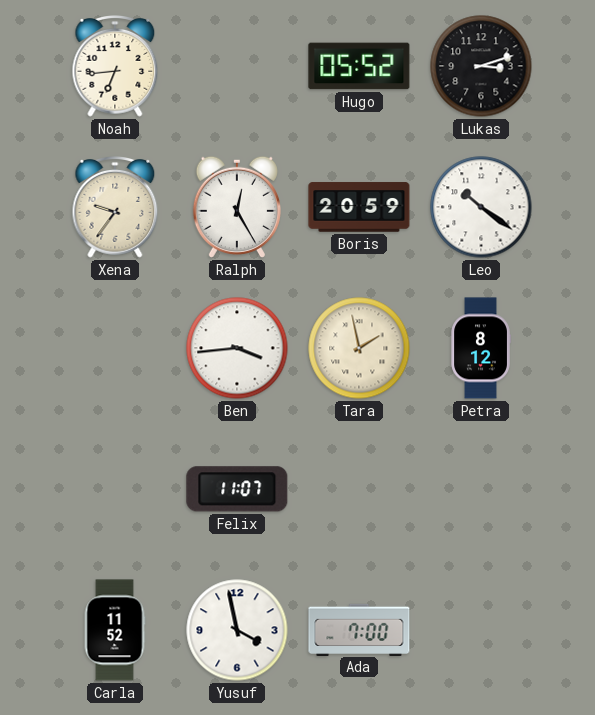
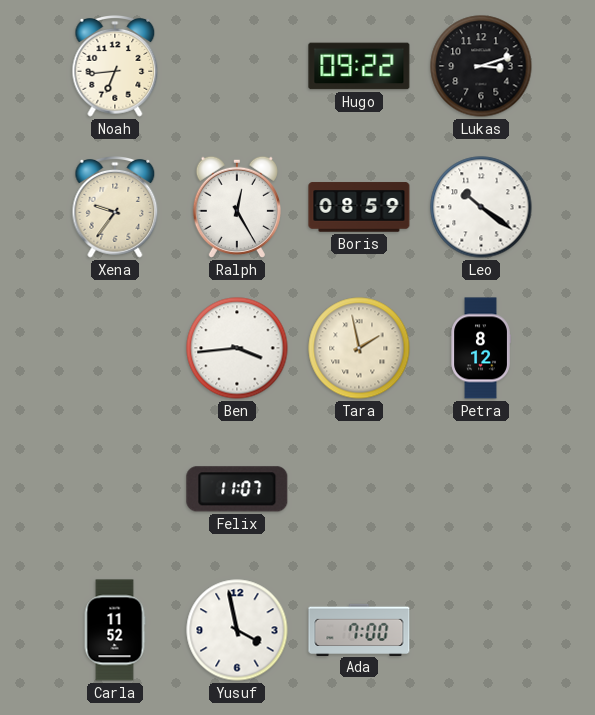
Hugo: 05:52 -> 09:22 (359, 66)
Boris: 20:59 -> 08:59 (359, 207)
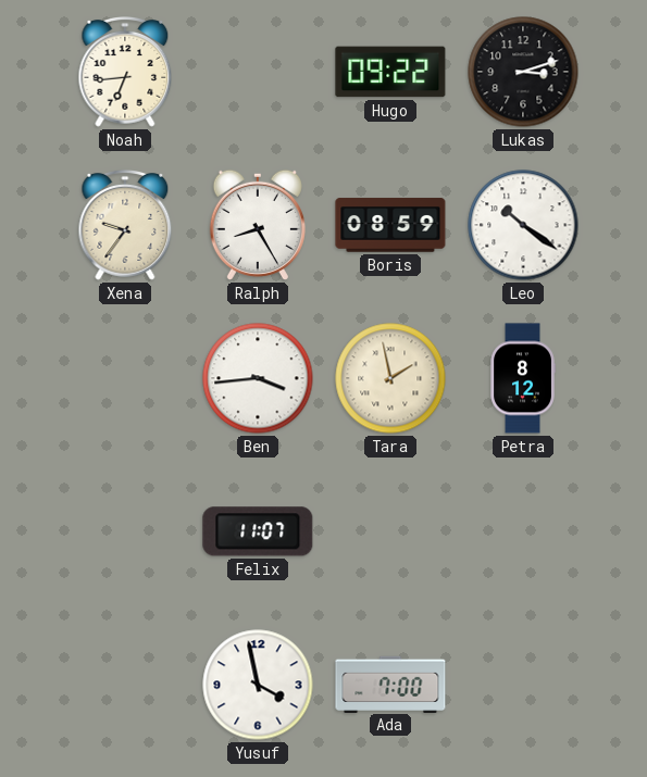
Ralph: 12:25 -> 8:25 (258, 225)
Carla: 11:52 -> none (115, 630)
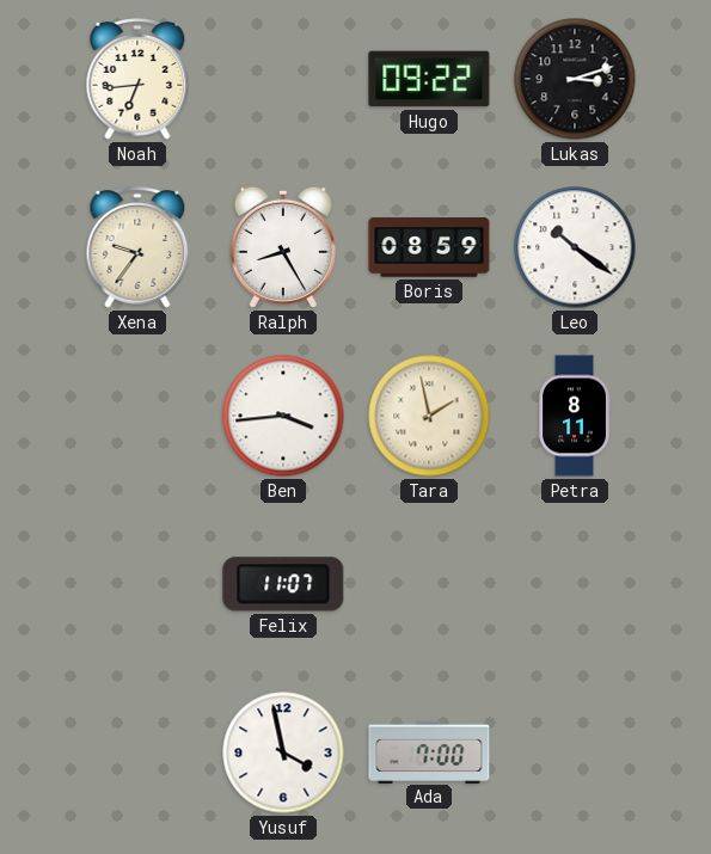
Petra: 8:12 -> 8:11 (575, 416)
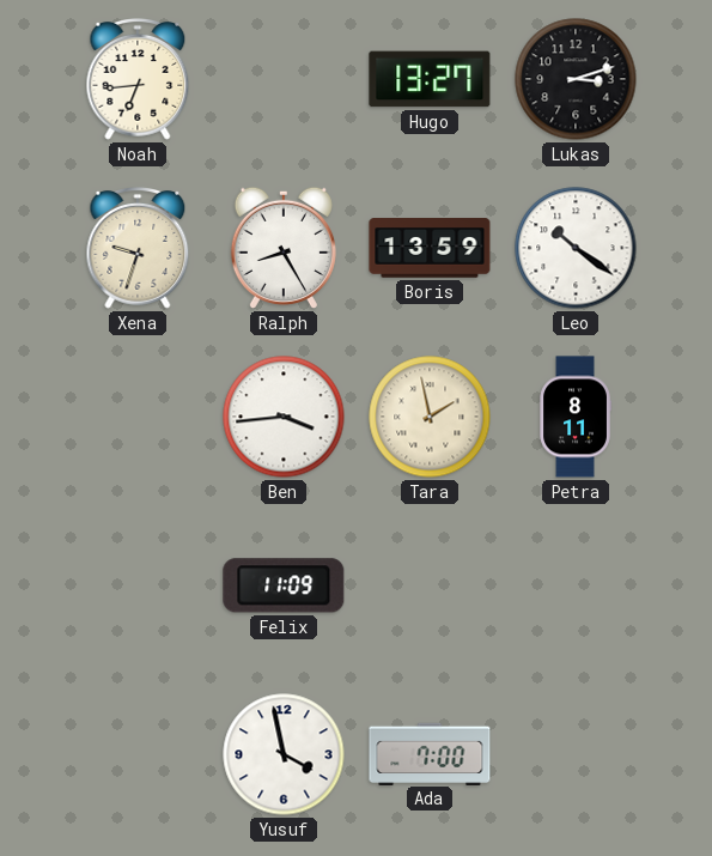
Hugo: 09:22 -> 13:27 (430, 79)
Xena: 9:36 -> 9:33 (138, 249)
Boris: 08:59 -> 13:59 (430, 248)
Felix: 11:07 -> 11:09 (284, 585)
